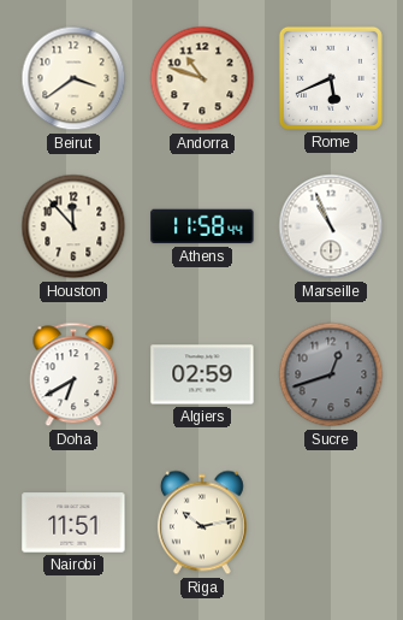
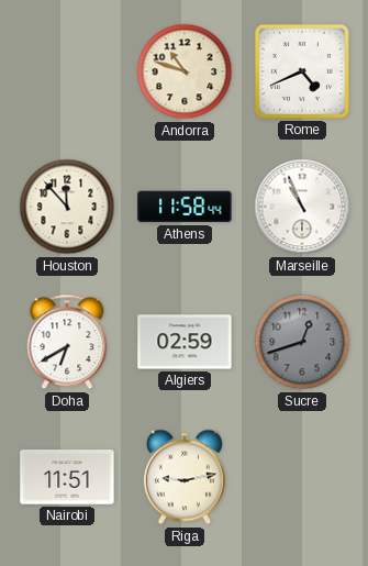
Beirut: 3:39 -> none (73, 78)
Rome: 5:41 -> 4:41 (302, 71)
Riga: 10:13 -> 9:13 (185, 477)
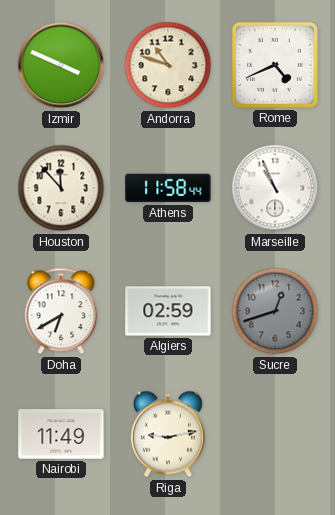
Izmir: none -> 3:49 (61, 65)
Nairobi: 11:51 -> 11:49 (61, 434)
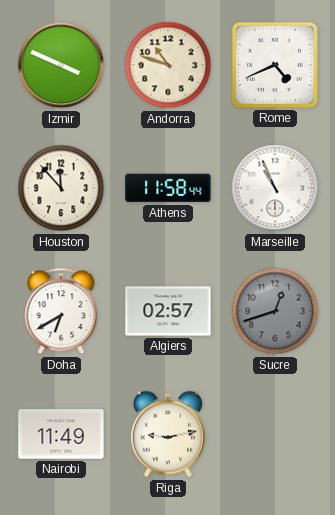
Algiers: 02:59 -> 02:57 (168, 311)
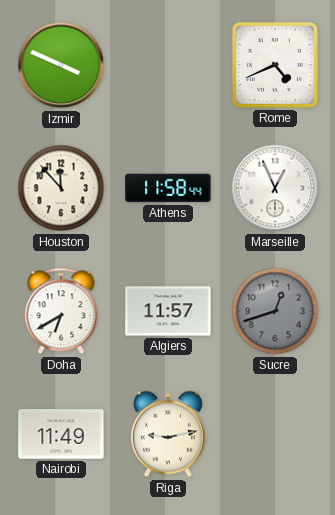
Andorra: 10:48 -> none (168, 65)
Marseille: 10:56 -> 12:56 (275, 188)
Algiers: 02:57 -> 11:57 (168, 311)
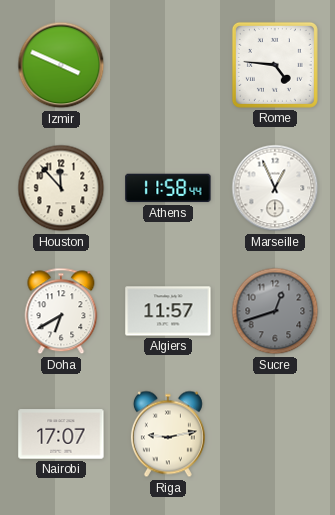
Rome: 4:41 -> 4:46 (275, 65)
Nairobi: 11:49 -> 17:07 (61, 434)
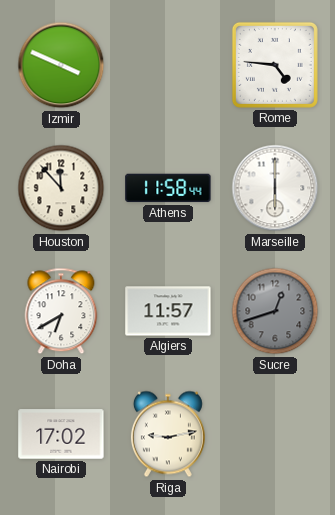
Marseille: 12:56 -> 6:00 (275, 188)
Nairobi: 17:07 -> 17:02 (61, 434)
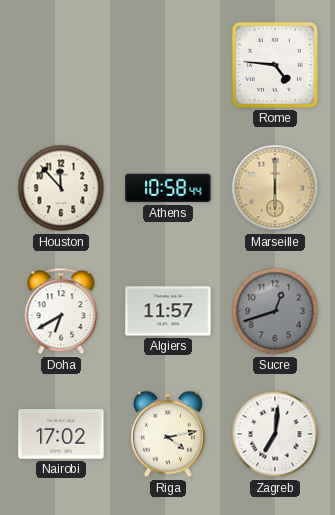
Izmir: 3:49 -> none (61, 65)
Athens: 11:58 -> 10:58 (168, 188)
Marseille dial: white -> champagne (275, 188)
Riga: 9:13 -> 4:13 (168, 434)
Zagreb: none -> 7:01 (275, 434)
